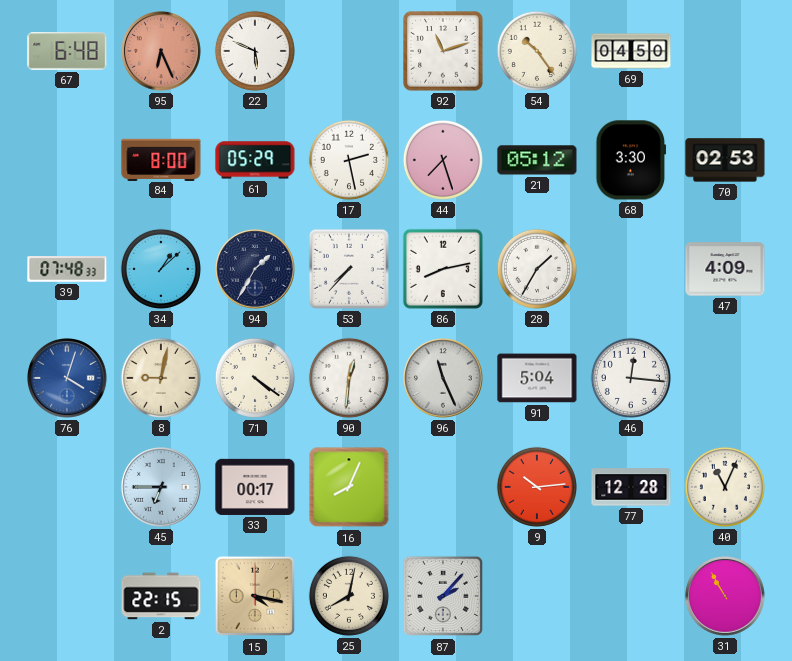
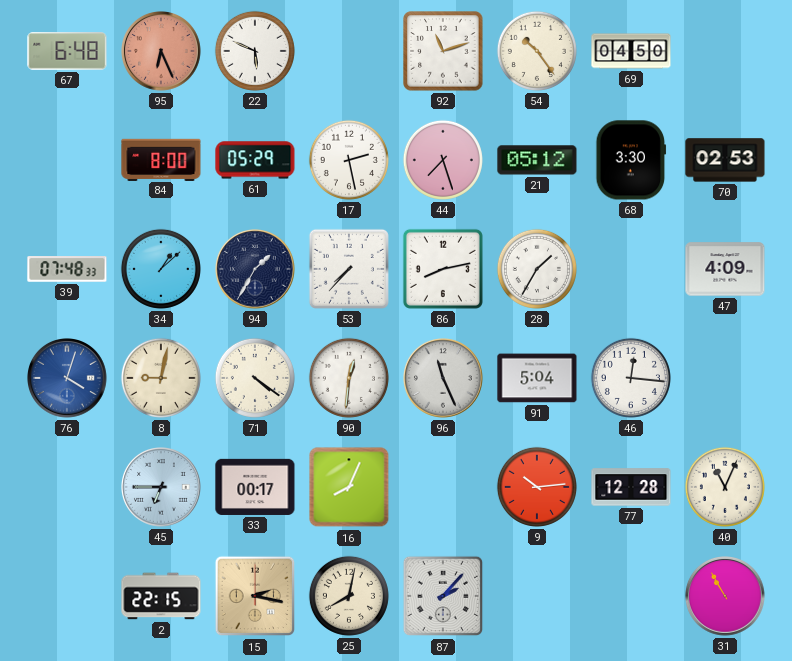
15: 4:17 -> 2:17 (255, 596)
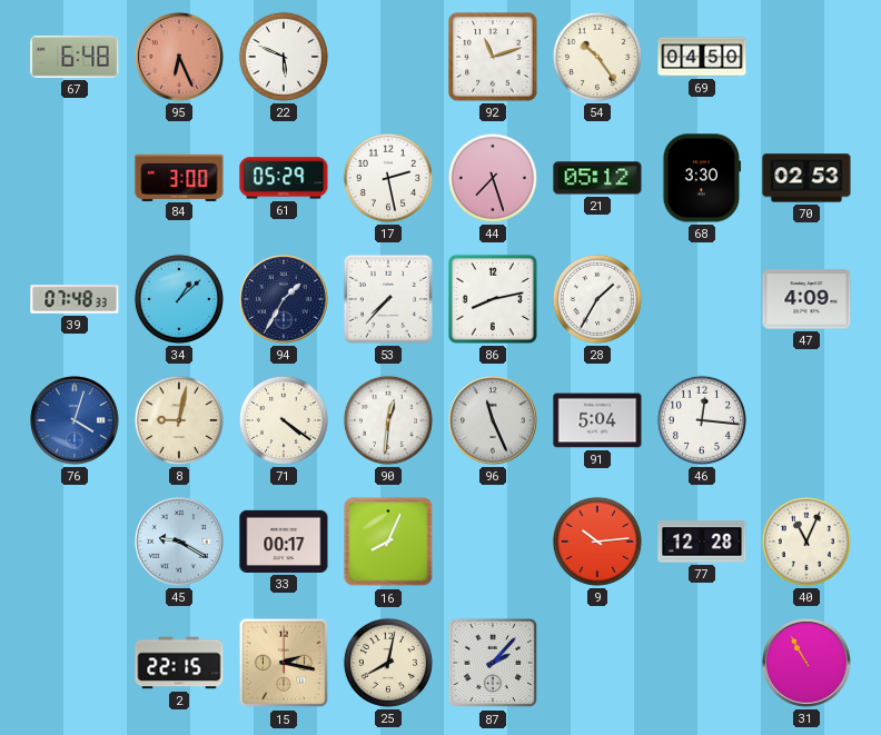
84: 8:00 -> 3:00 (179, 177)
45: 6:45 -> 9:20 (180, 543)
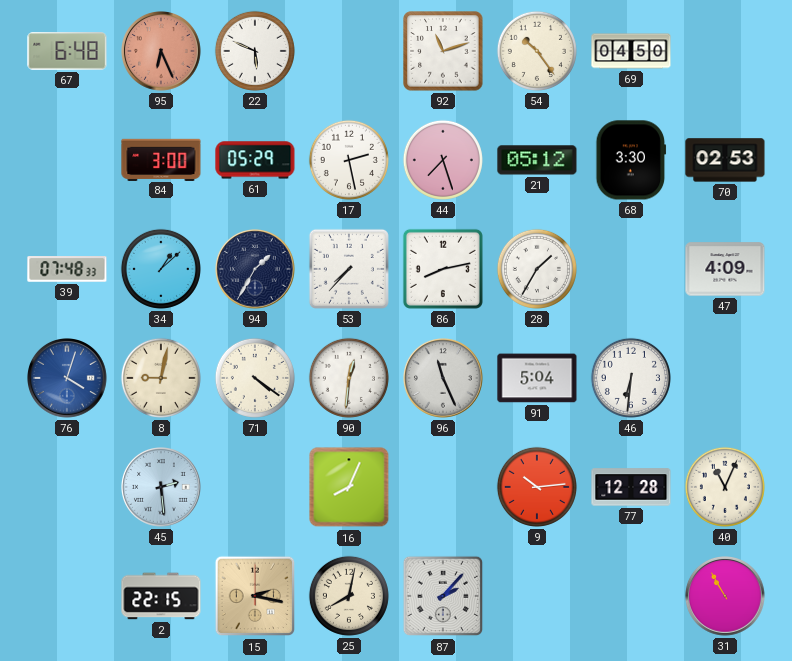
46: 12:16 -> 6:31 (631, 378)
45: 9:20 -> 2:29 (162, 488)
33: 00:17 -> none (284, 542)
